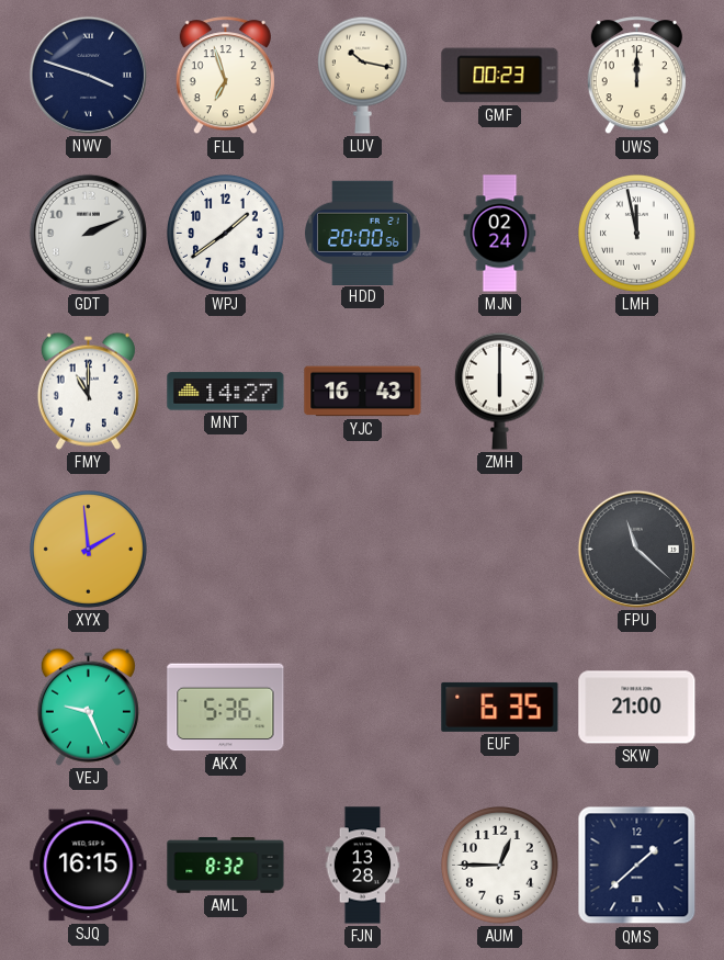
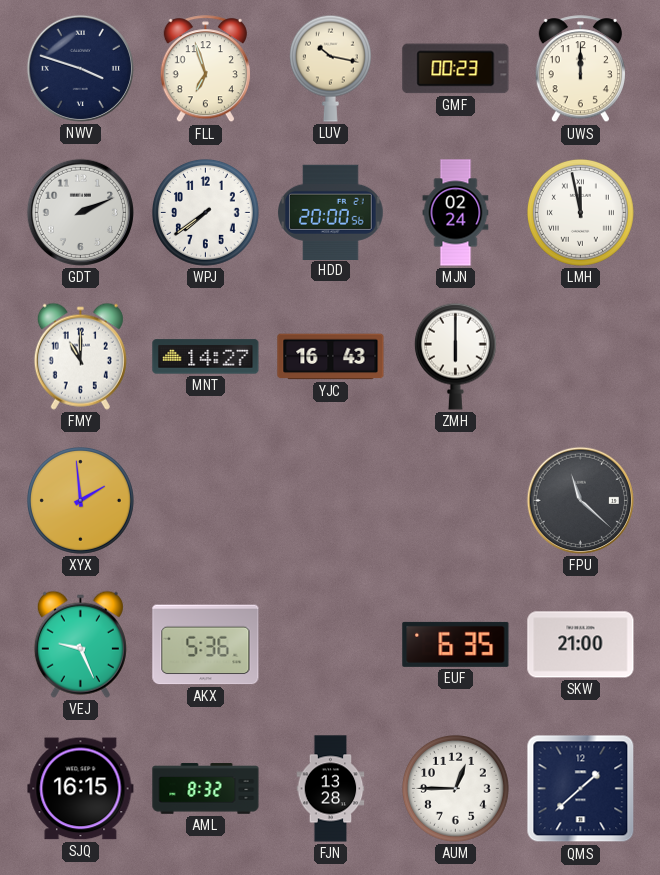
WPJ: 1:39 -> 7:39 (205, 212)
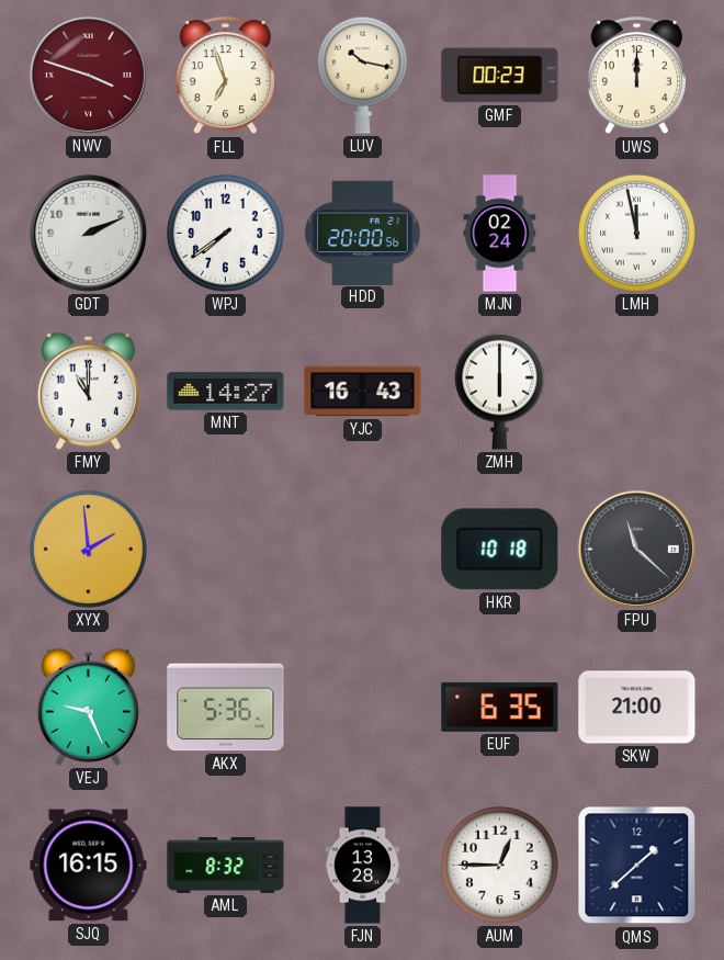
NWV dial: navy -> burgundy (88, 75)
HKR: none -> 10:18 (500, 550)
